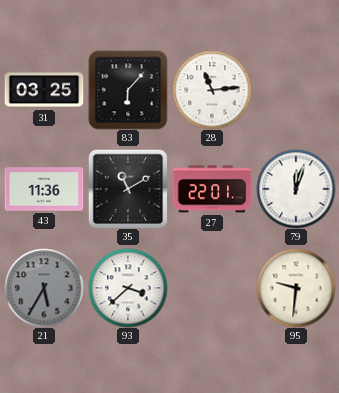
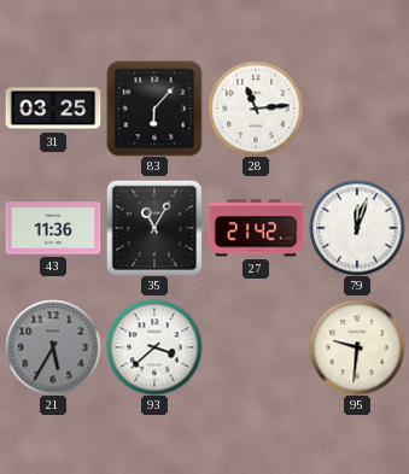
35: 11:10 -> 11:05 (154, 228)
27: 22:01 -> 21:42 (256, 228)
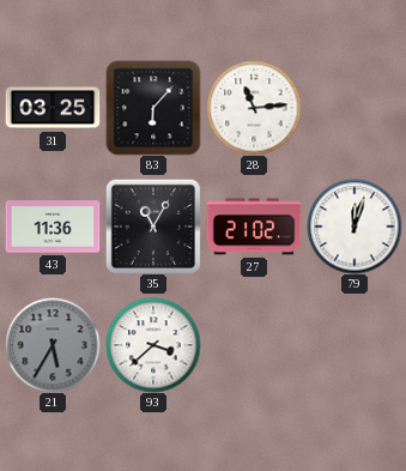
27: 21:42 -> 21:02 (254, 227)
95: 9:31 -> none (357, 347)
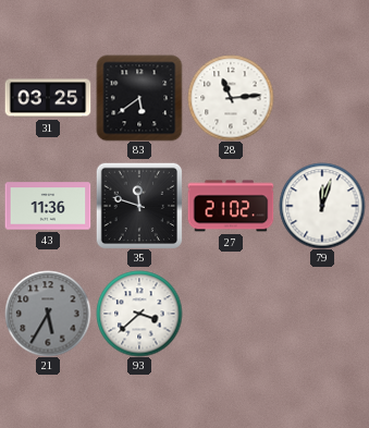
83: 6:07 -> 5:39 (139, 98)
35: 11:05 -> 11:48 (139, 206)
